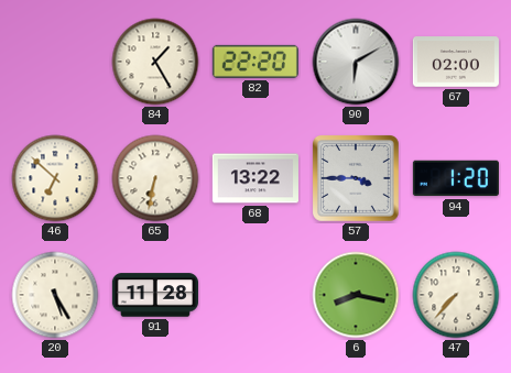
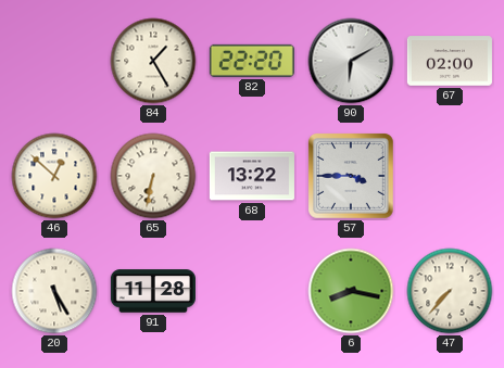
46: 6:52 -> 12:52 (54, 176)
94: 1:20 -> none (456, 178)
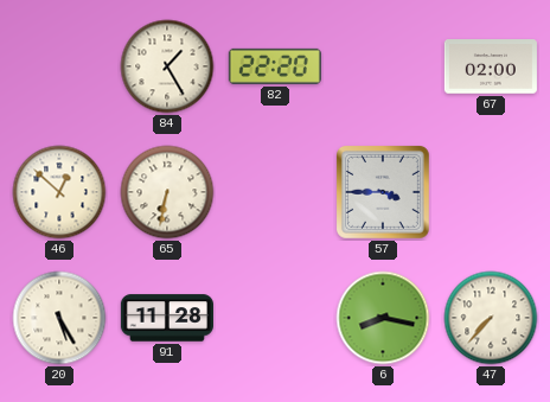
90: 6:10 -> none (351, 61)
68: 13:22 -> none (252, 176)
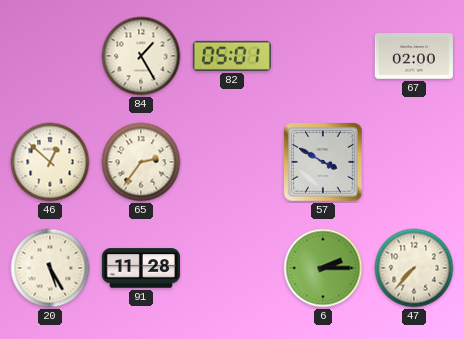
82: 22:20 -> 05:01 (232, 56)
65: 6:32 -> 2:36 (141, 162)
57: 3:45 -> 3:50 (324, 163)
6: 8:17 -> 2:15 (323, 268)
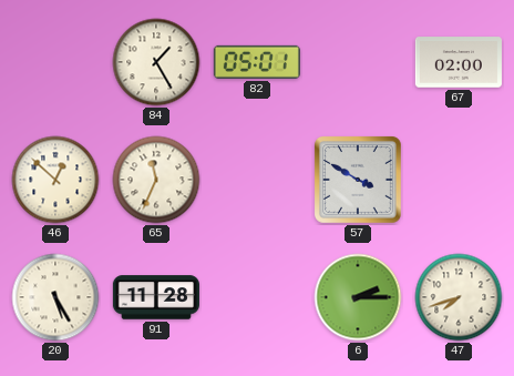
65: 2:36 -> 11:34 (156, 180)
47: 7:37 -> 7:42 (459, 297)
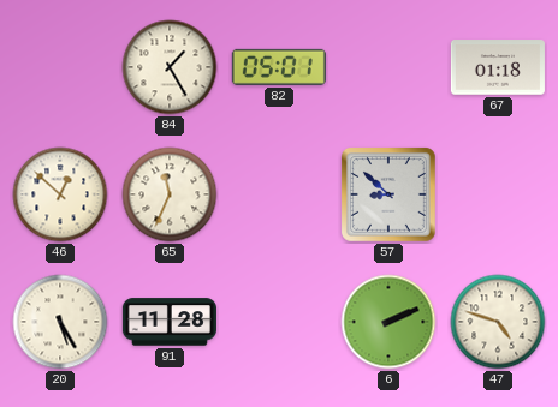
67: 02:00 -> 01:18 (498, 67)
57: 3:50 -> 8:52 (390, 196)
6: 2:15 -> 2:11 (388, 322)
47: 7:42 -> 4:48 (498, 322)
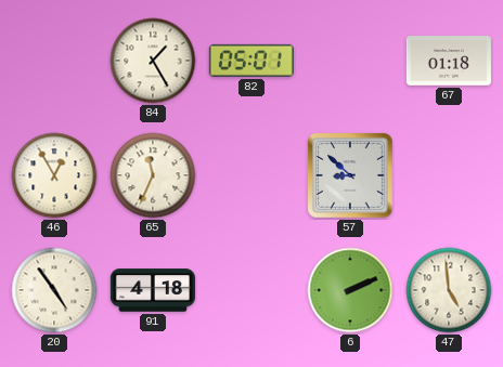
46: 12:52 -> 12:55 (54, 175)
20: 5:25 -> 4:54 (54, 290)
91: 11:28 -> 4:18 (153, 290)
47: 4:48 -> 4:59 (449, 290)
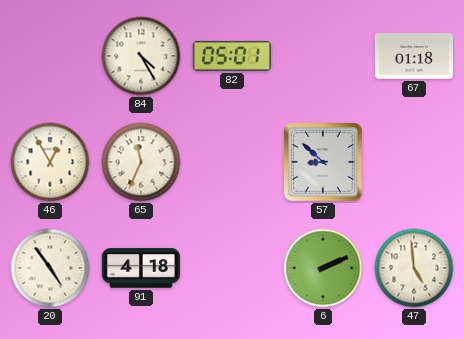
84: 1:25 -> 4:25 (141, 56)
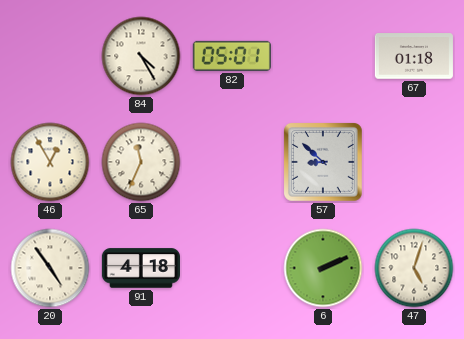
47: 4:59 -> 5:03 (414, 268)
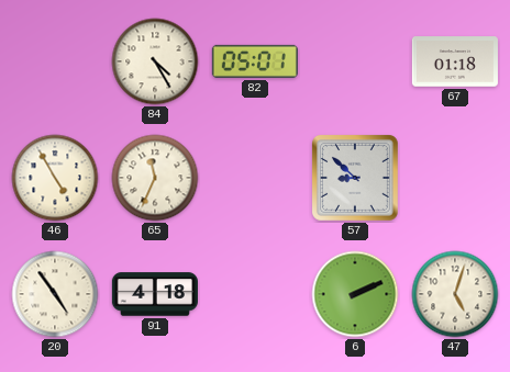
46: 12:55 -> 4:55 (55, 178)
